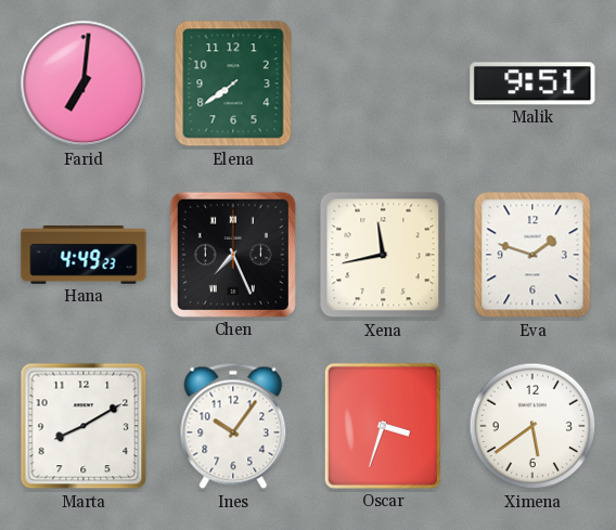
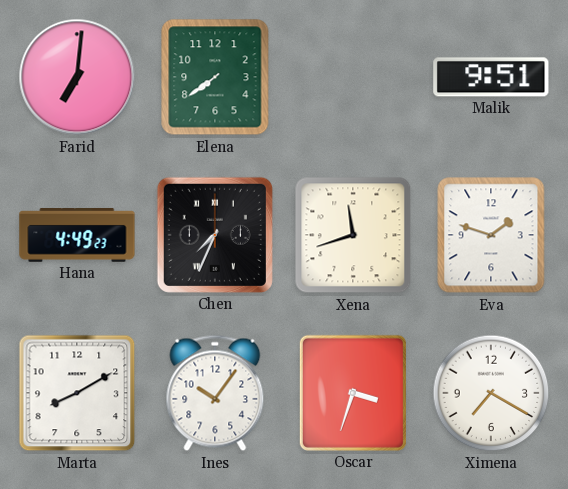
Chen: 7:26 -> 7:34 (215, 235)
Xena: 11:43 -> 11:42 (353, 235)
Ximena: 5:39 -> 7:20 (491, 393)
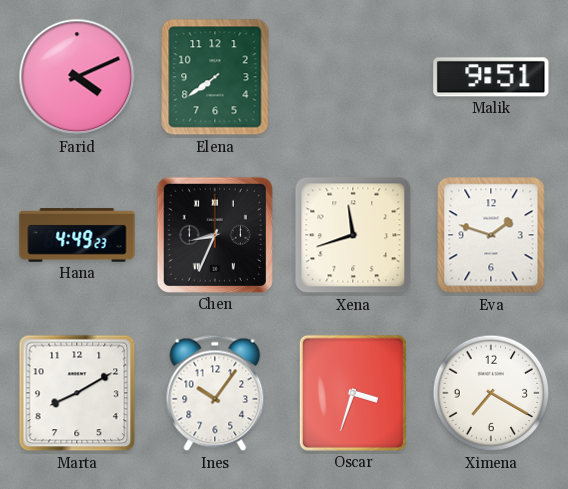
Farid: 7:01 -> 4:11 (77, 77)
Chen: 7:34 -> 8:34 (215, 235)
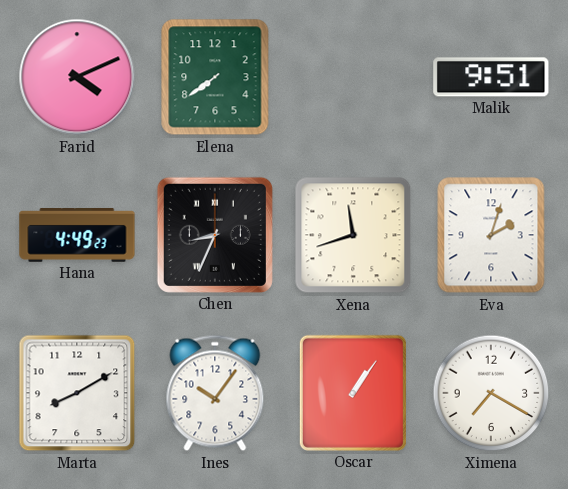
Eva: 1:48 -> 2:03 (491, 235)
Oscar: 3:33 -> 1:06 (353, 393)
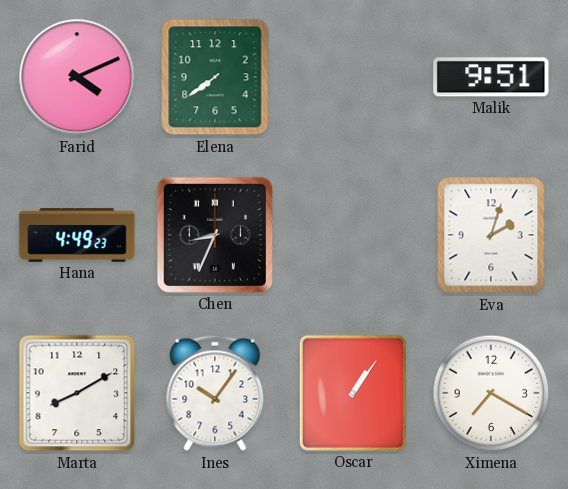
Xena: 11:42 -> none (353, 235)
